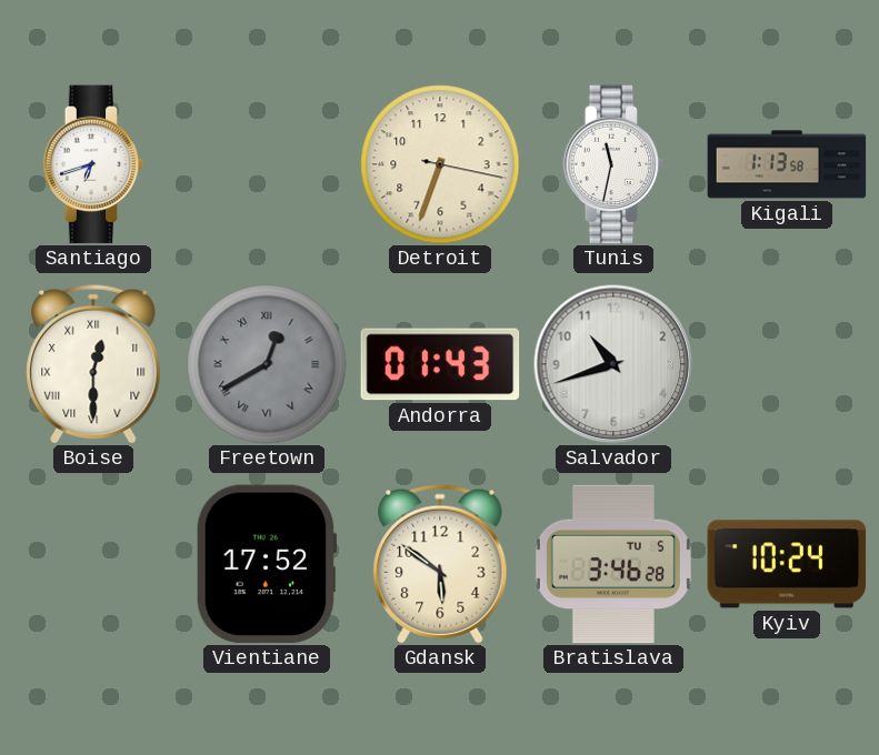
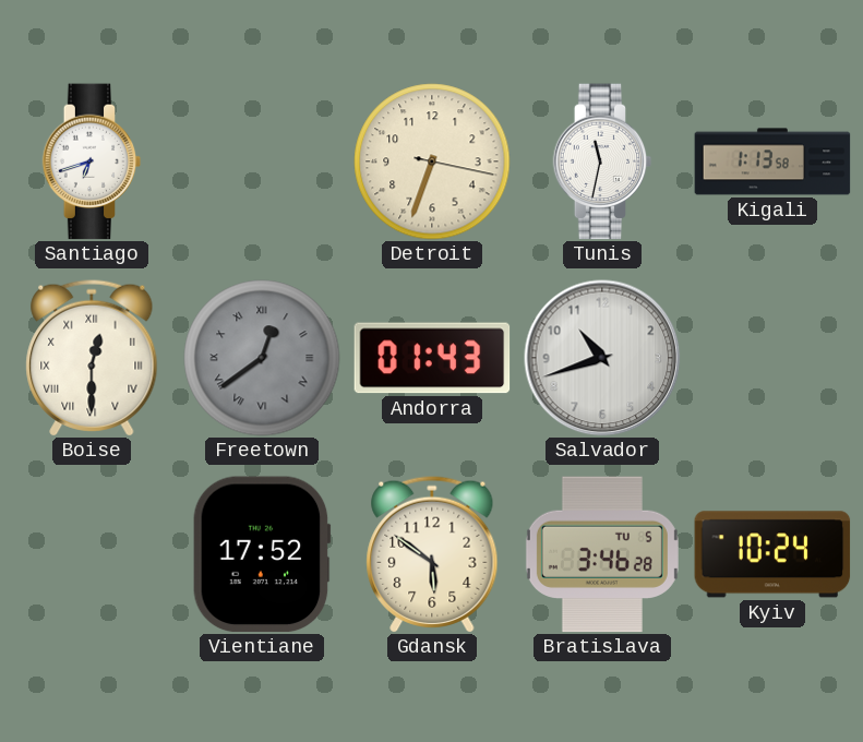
Freetown: 12:40 -> 12:39 (262, 358)
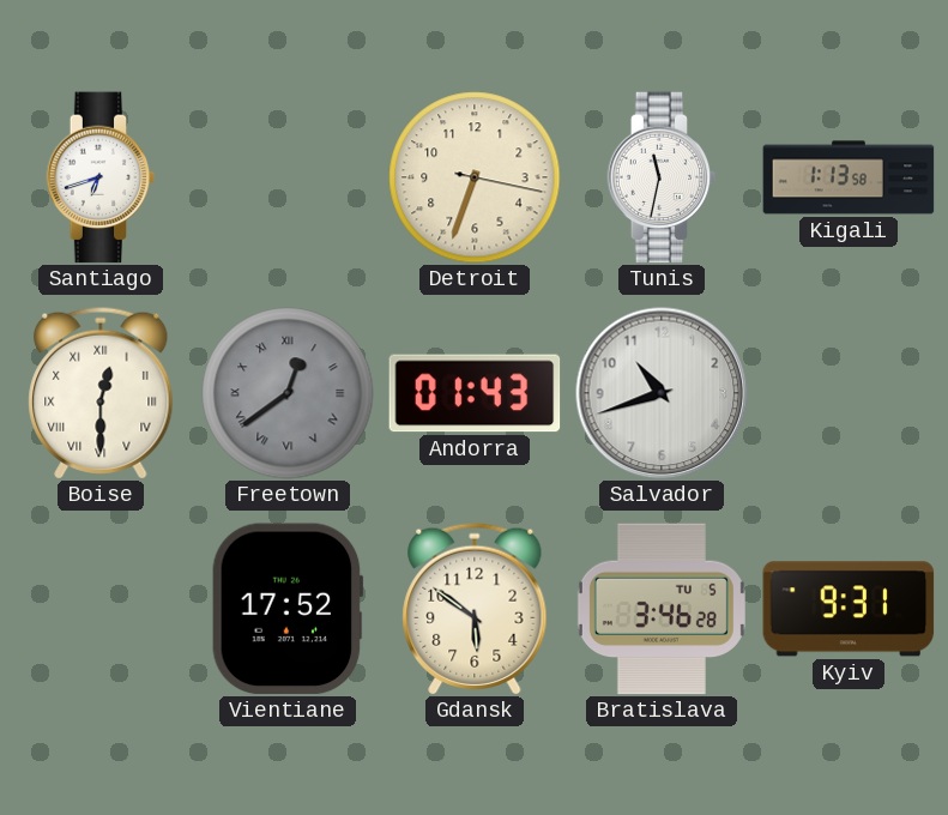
Kyiv: 10:24 -> 9:31 (849, 609)
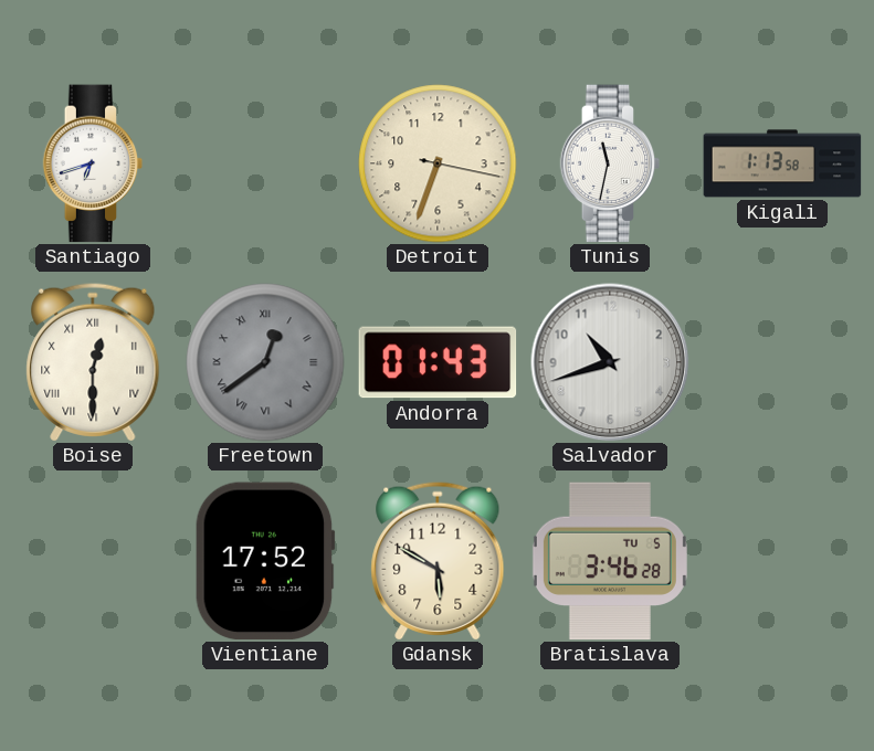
Gdansk: 5:51 -> 5:50 (438, 561)
Kyiv: 9:31 -> none (849, 609)
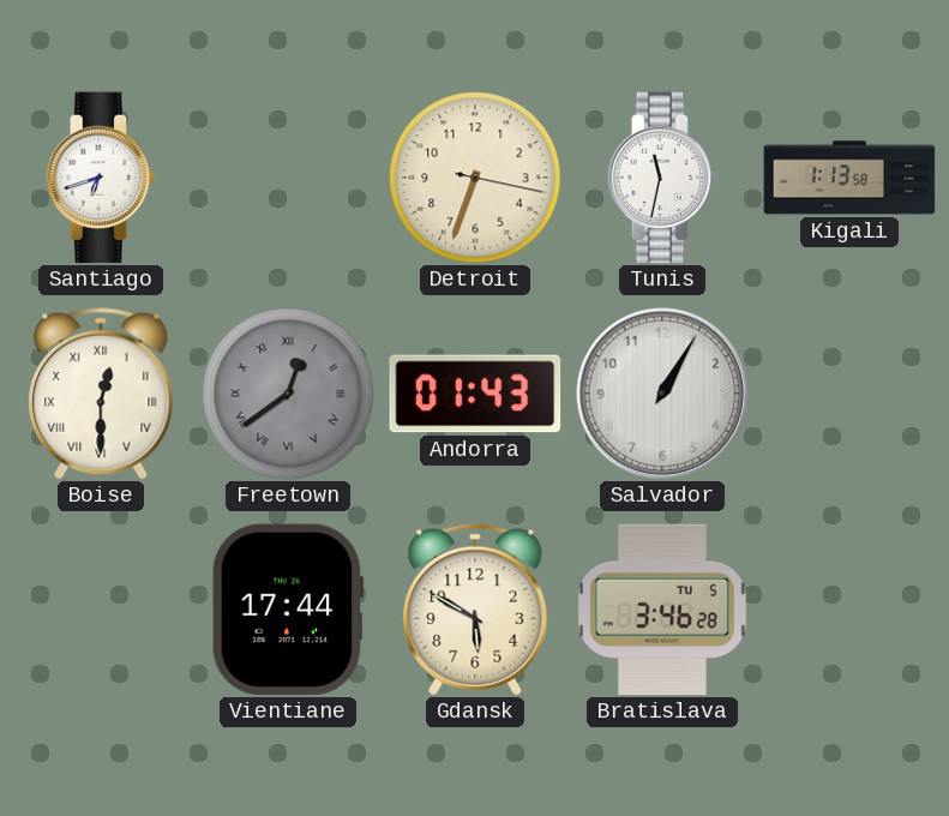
Salvador: 10:42 -> 1:05 (662, 394)
Vientiane: 17:52 -> 17:44 (288, 610)
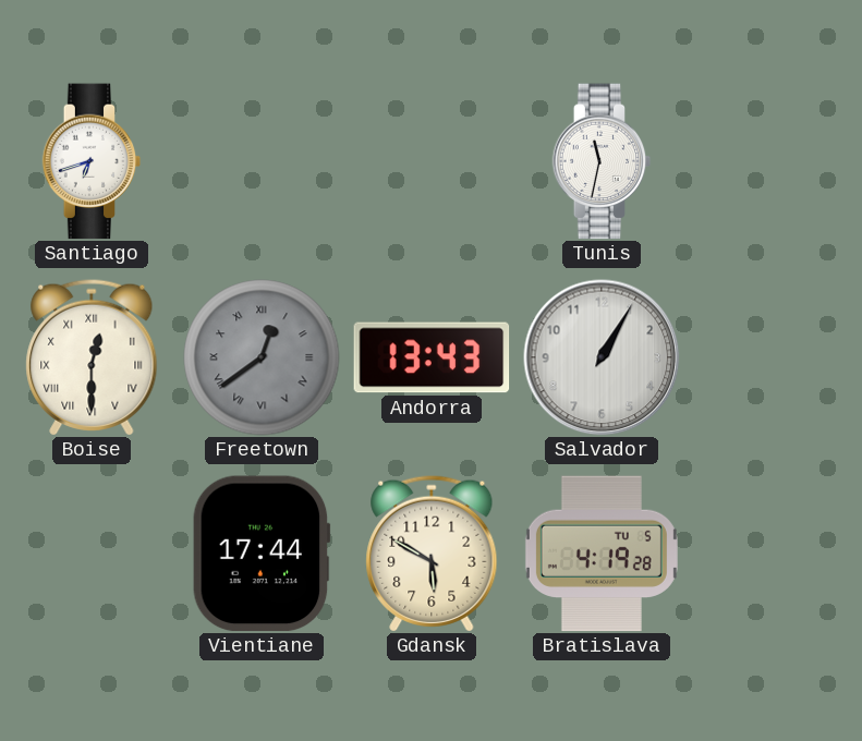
Detroit: 6:33 -> none (475, 178)
Kigali: 1:13 -> none (849, 178)
Andorra: 01:43 -> 13:43 (432, 357)
Bratislava: 3:46 -> 4:19 (602, 554)
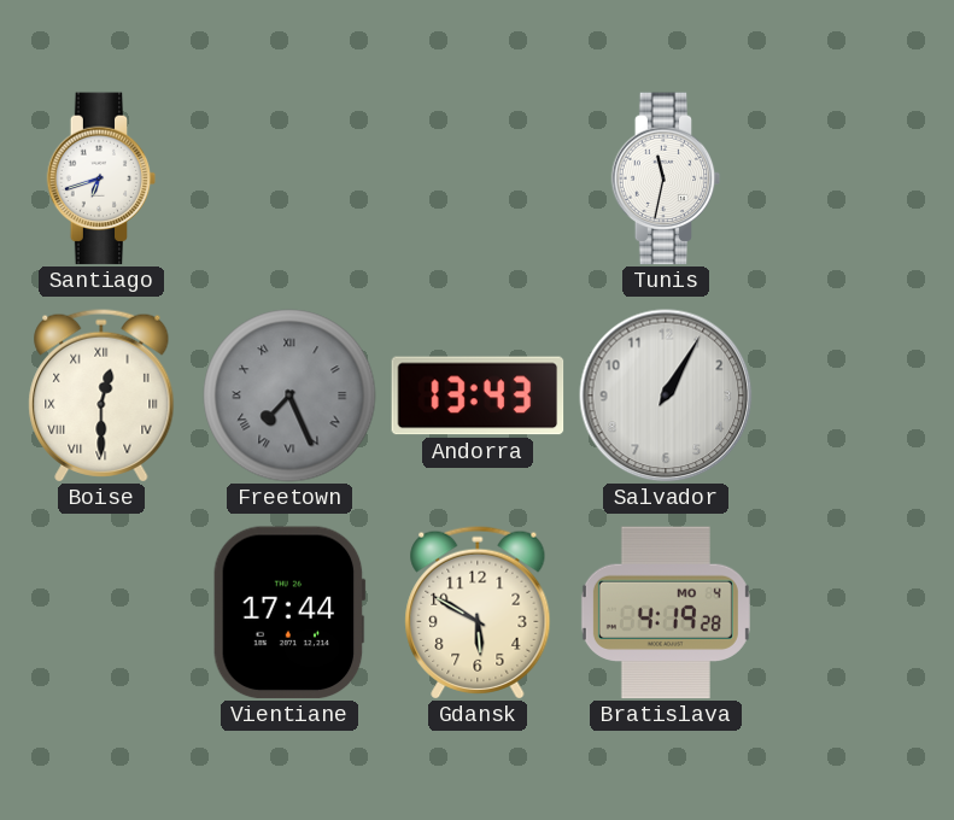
Freetown: 12:39 -> 7:26 (289, 396)
Bratislava date: TU 5 -> MO 4 (666, 613)
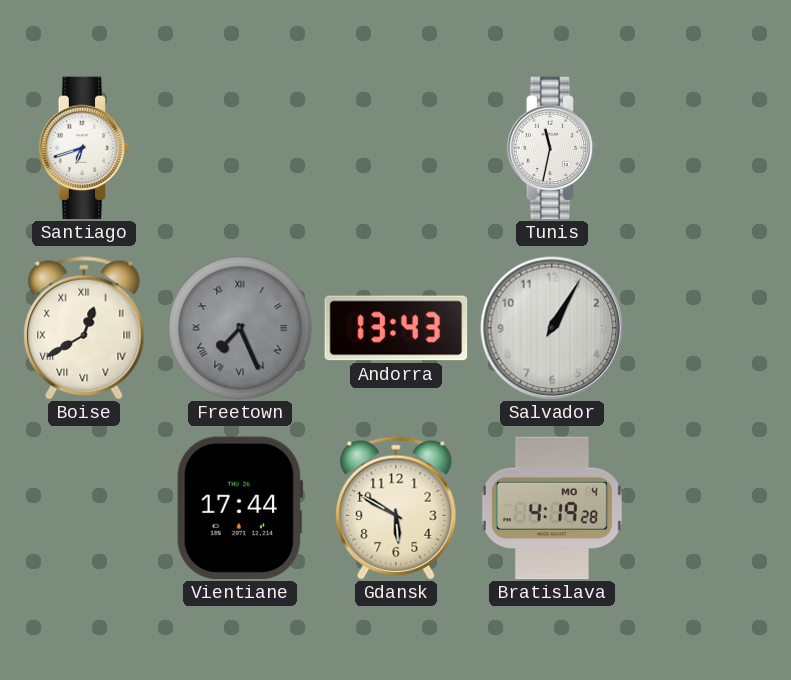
Boise: 12:30 -> 12:40 (84, 328)
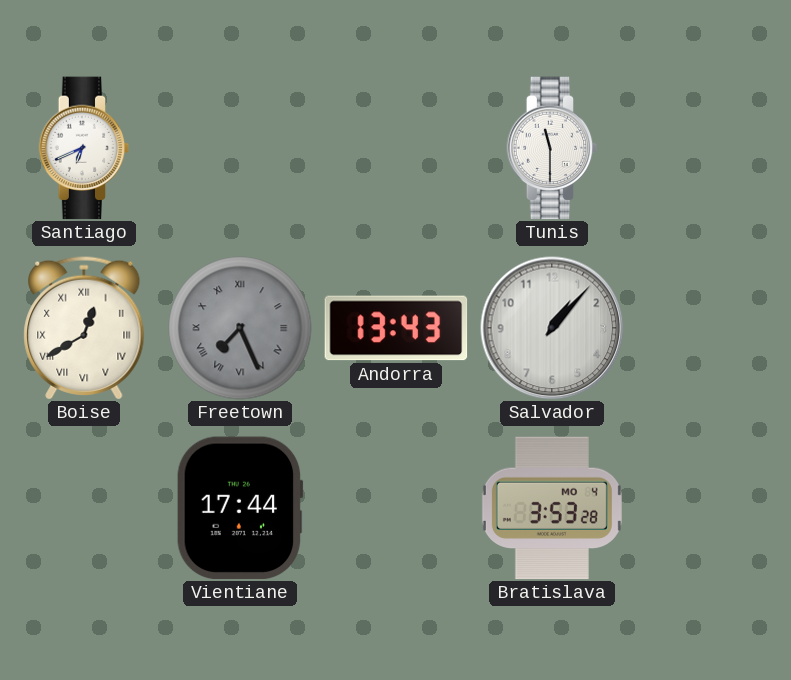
Santiago: 6:42 -> 6:41 (84, 148)
Tunis: 11:32 -> 11:30 (552, 148)
Salvador: 1:05 -> 1:07 (552, 328)
Gdansk: 5:50 -> none (396, 508)
Bratislava: 4:19 -> 3:53 (552, 508)
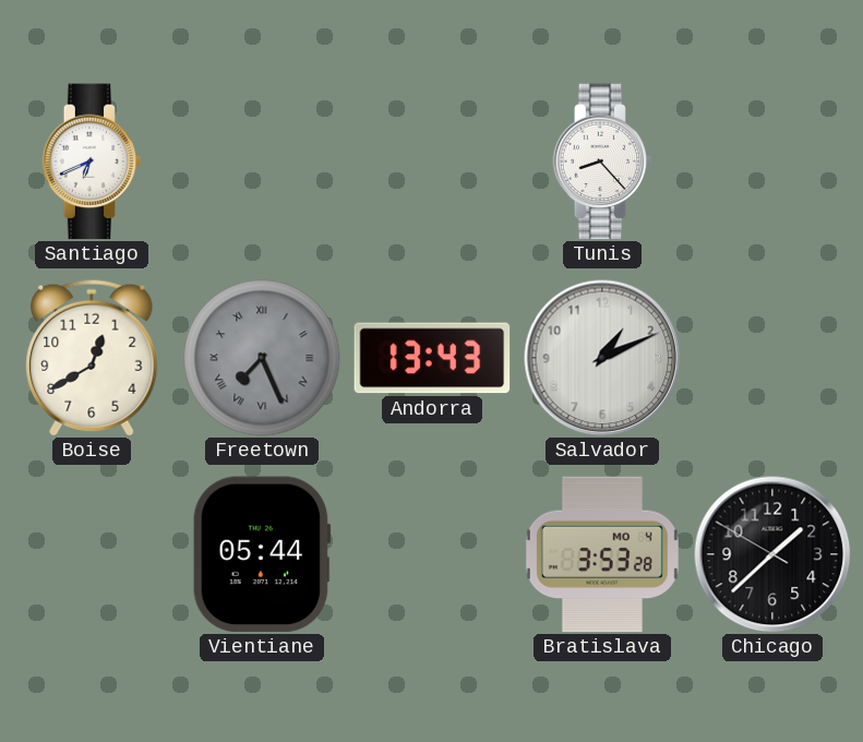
Tunis: 11:30 -> 8:23 (602, 161)
Boise numerals: Roman -> Arabic (92, 358)
Salvador: 1:07 -> 1:11 (602, 358)
Vientiane: 17:44 -> 05:44 (262, 554)
Chicago: none -> 1:37 (772, 554)
